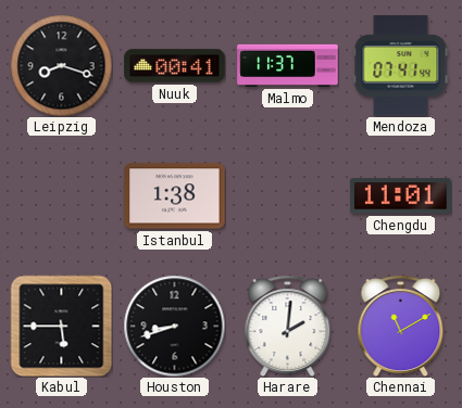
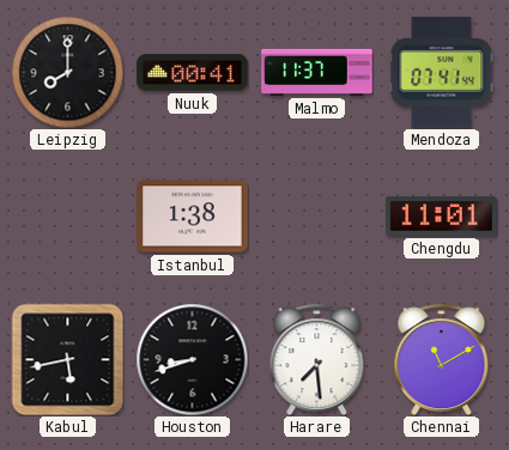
Leipzig: 8:18 -> 8:00 (67, 72)
Kabul: 5:45 -> 5:43 (67, 359)
Harare: 2:01 -> 7:29 (317, 359)
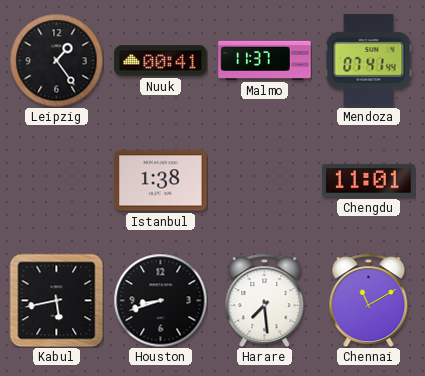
Leipzig: 8:00 -> 1:24 (56, 60)
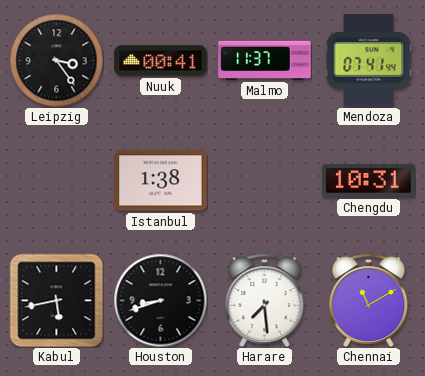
Leipzig: 1:24 -> 3:24 (56, 60)
Chengdu: 11:01 -> 10:31 (369, 181)
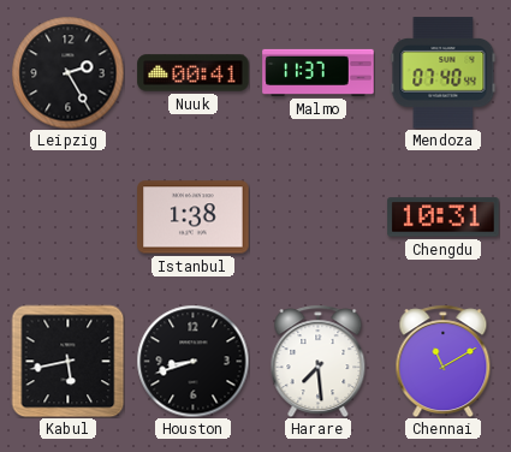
Leipzig: 3:24 -> 2:25 (67, 72)
Mendoza: 07:41 -> 07:40 (444, 73)
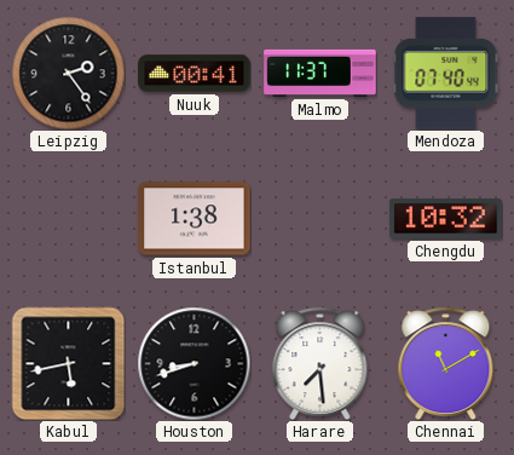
Leipzig: 2:25 -> 2:24 (68, 73)
Chengdu: 10:31 -> 10:32 (446, 219)
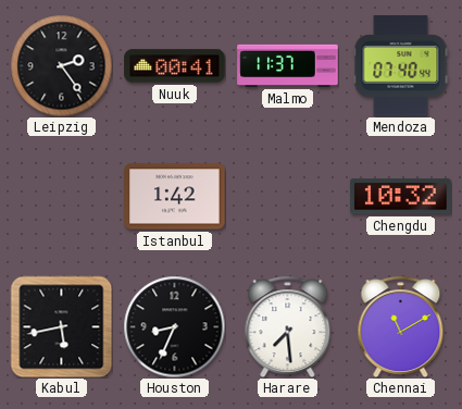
Istanbul: 1:38 -> 1:42 (175, 197)
Houston: 8:42 -> 8:34 (174, 326)
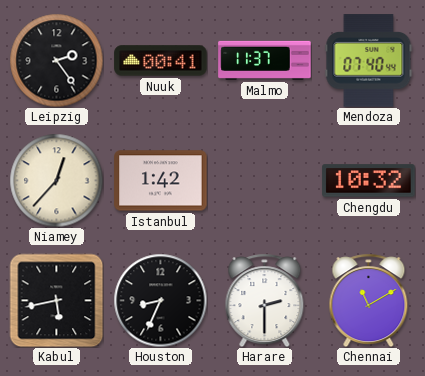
Niamey: none -> 12:37 (56, 180)
Harare: 7:29 -> 2:30 (265, 300)
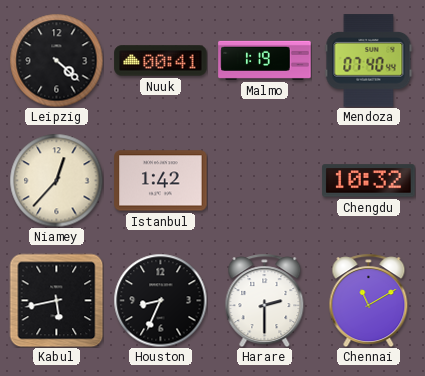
Leipzig: 2:24 -> 4:22 (56, 60)
Malmo: 11:37 -> 1:19 (265, 60)
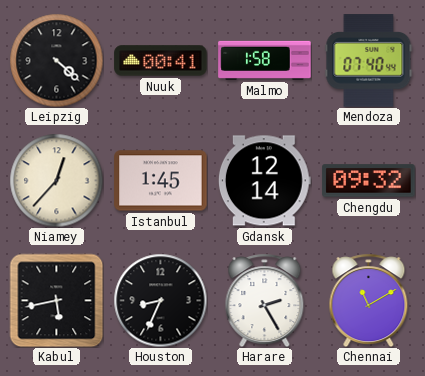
Malmo: 1:19 -> 1:58 (265, 60)
Istanbul: 1:42 -> 1:45 (161, 181)
Gdansk: none -> 12:14 (264, 181)
Chengdu: 10:32 -> 09:32 (369, 181)
Harare: 2:30 -> 2:25 (265, 300)
